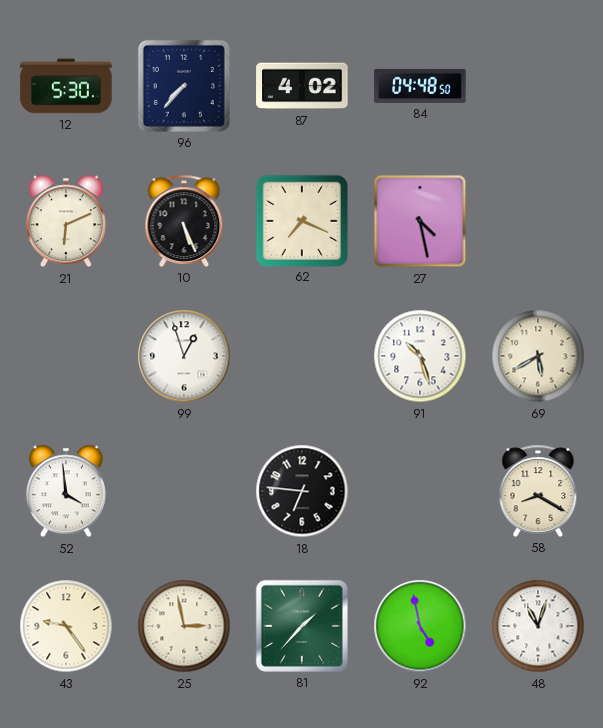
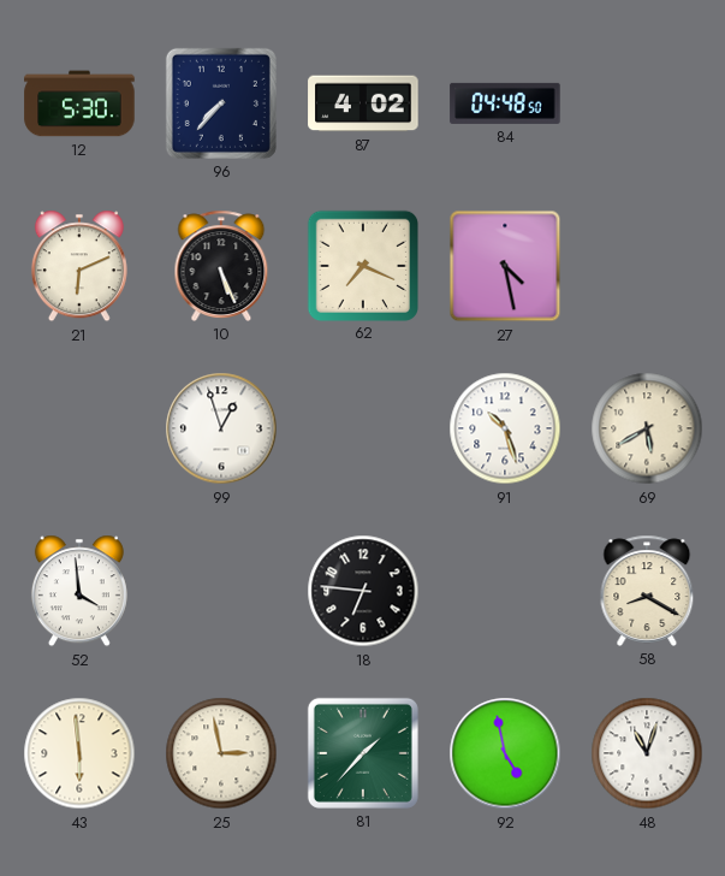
43: 9:24 -> 5:59 (79, 753)
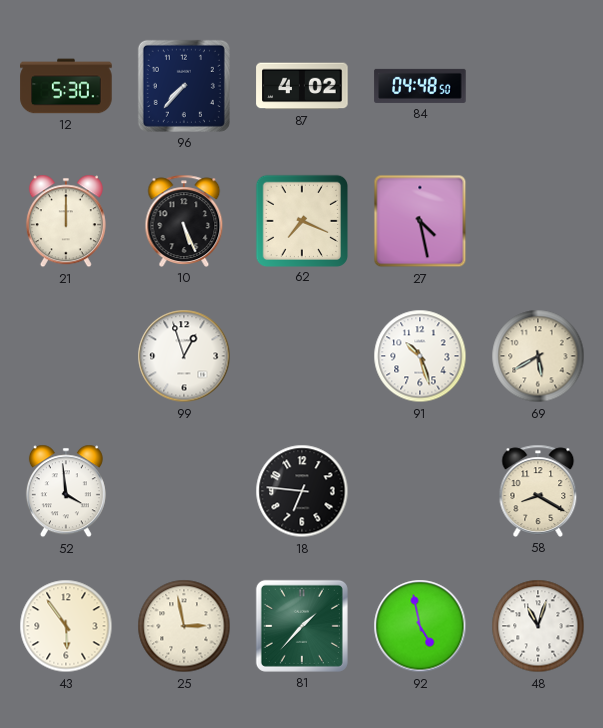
21: 6:11 -> 12:00 (66, 221)
43: 5:59 -> 5:54 (66, 626)
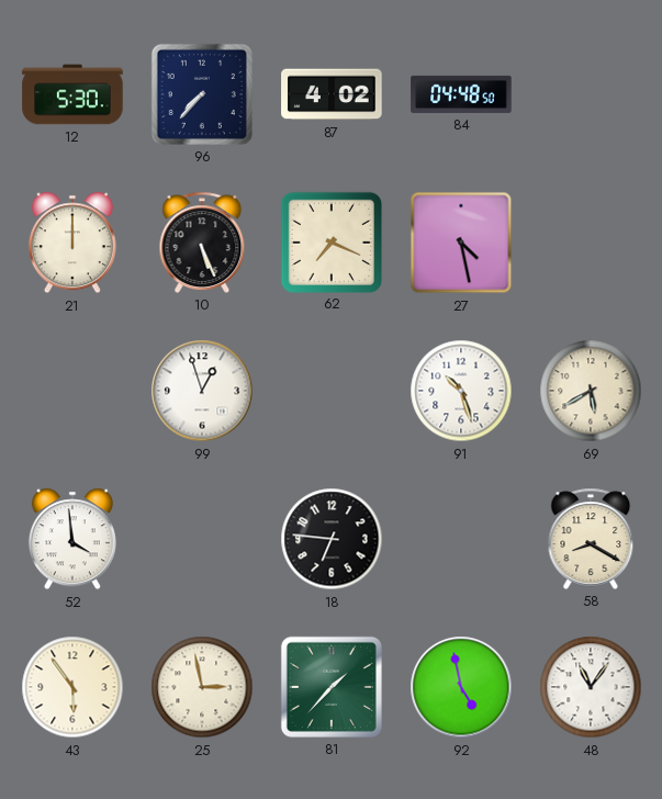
48: 11:03 -> 11:06 (591, 687)
